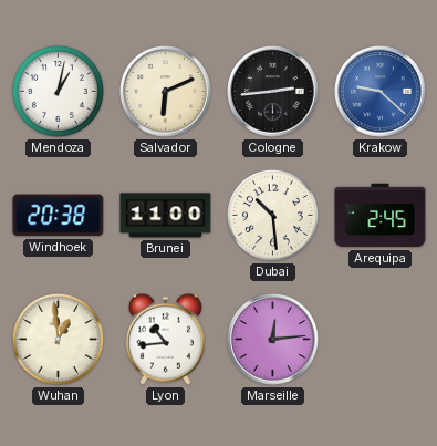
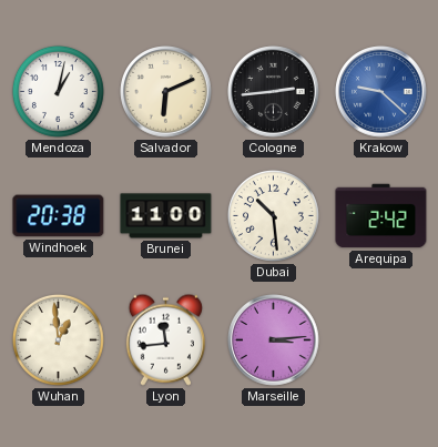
Arequipa: 2:45 -> 2:42 (381, 216)
Lyon: 10:44 -> 11:44 (165, 339)
Marseille: 12:14 -> 3:14 (274, 341)
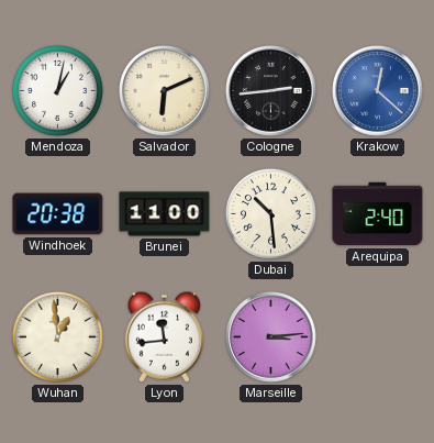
Krakow: 9:22 -> 12:22 (378, 91)
Arequipa: 2:42 -> 2:40 (378, 214)
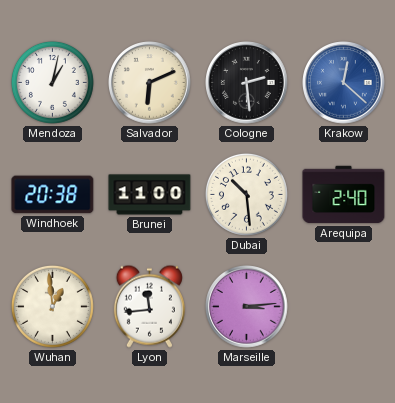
Cologne: 2:44 -> 2:29 (247, 83)
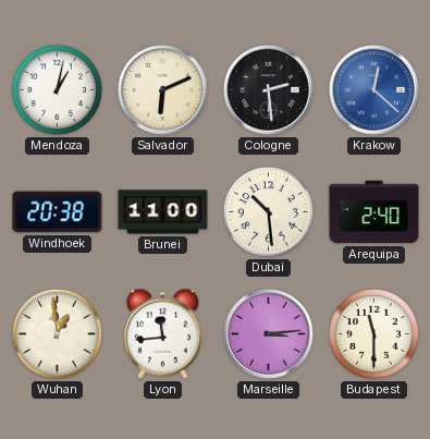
Budapest: none -> 11:30 (373, 333)
